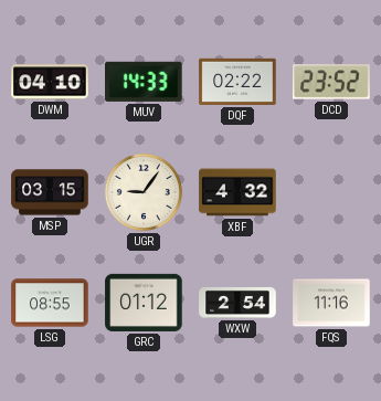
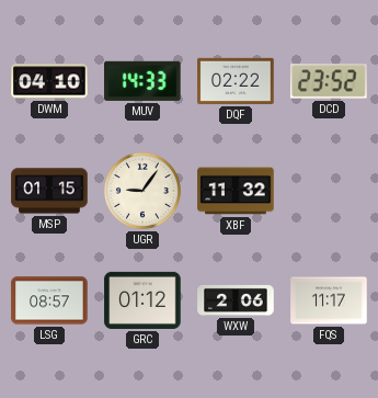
MSP: 03:15 -> 01:15 (49, 191)
XBF: 4:32 -> 11:32 (236, 191)
LSG: 08:55 -> 08:57 (49, 300)
WXW: 2:54 -> 2:06 (236, 300)
FQS: 11:16 -> 11:17 (329, 300)
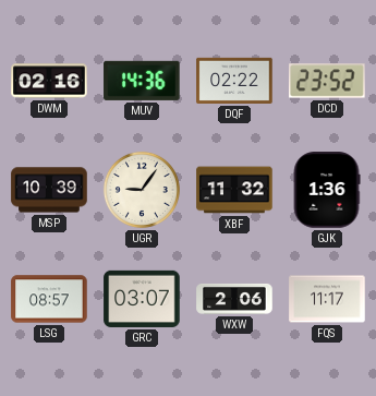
DWM: 04:10 -> 02:16 (49, 81)
MUV: 14:33 -> 14:36 (142, 81)
MSP: 01:15 -> 10:39 (49, 190)
GJK: none -> 1:36 (327, 190)
GRC: 01:12 -> 03:07 (142, 299)
